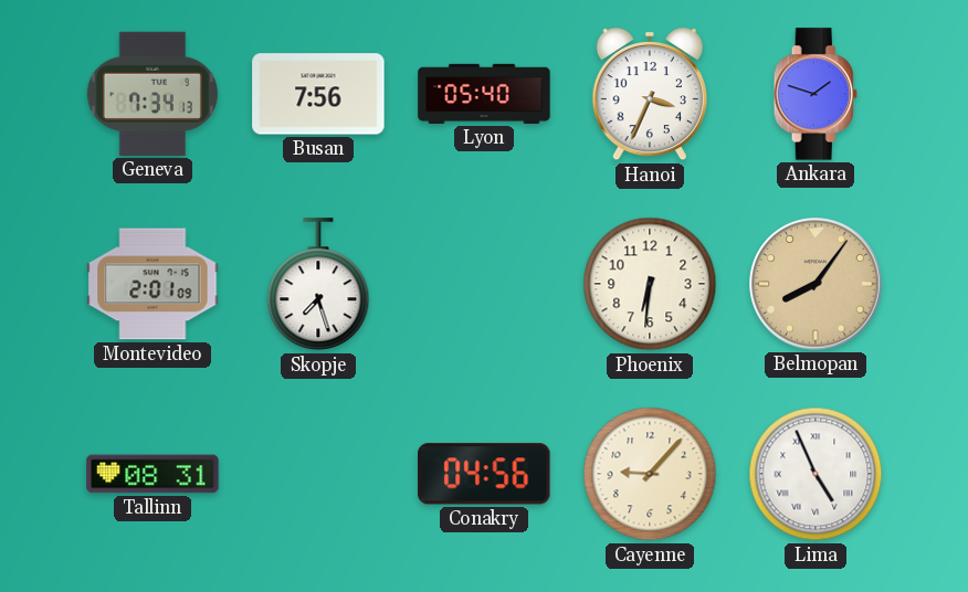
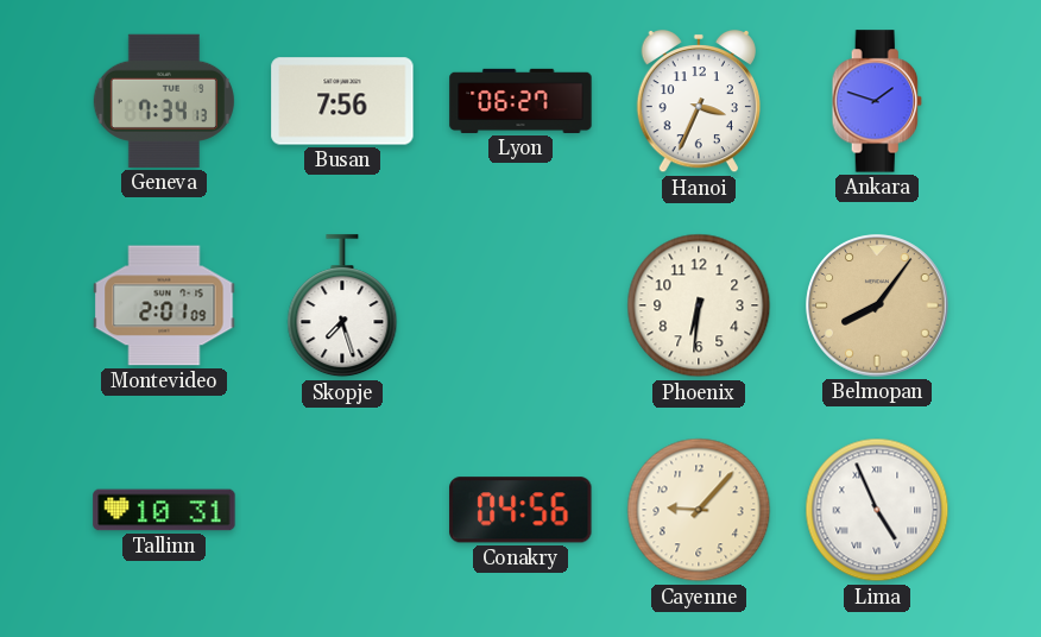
Lyon: 05:40 -> 06:27 (520, 101)
Tallinn: 08:31 -> 10:31 (164, 510)
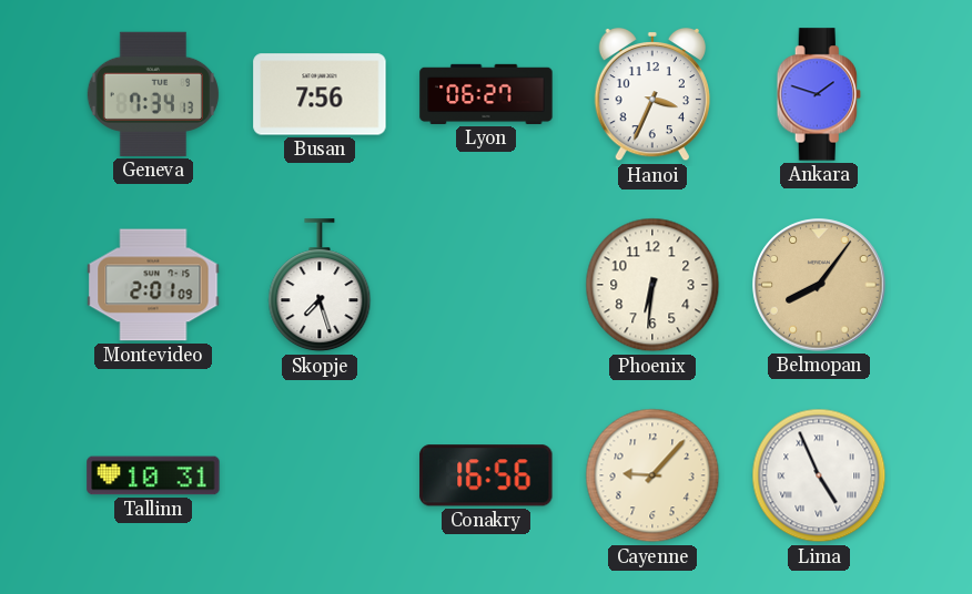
Conakry: 04:56 -> 16:56 (486, 475)
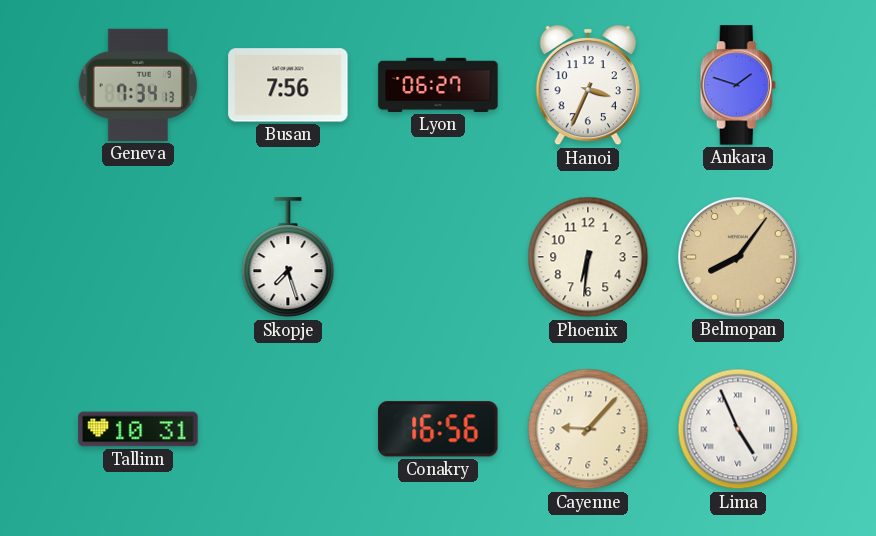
Montevideo: 2:01 -> none (153, 285)
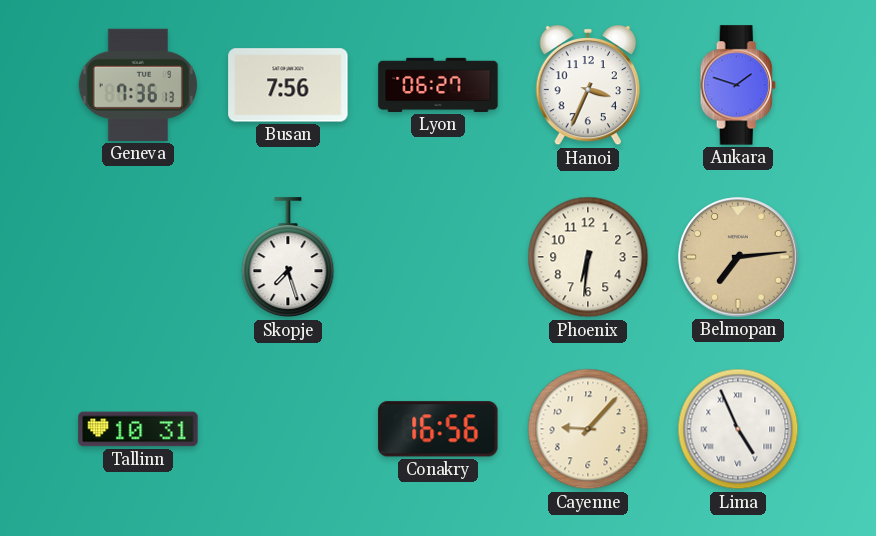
Geneva: 7:34 -> 7:36 (138, 85)
Belmopan: 8:06 -> 7:14 (738, 257)
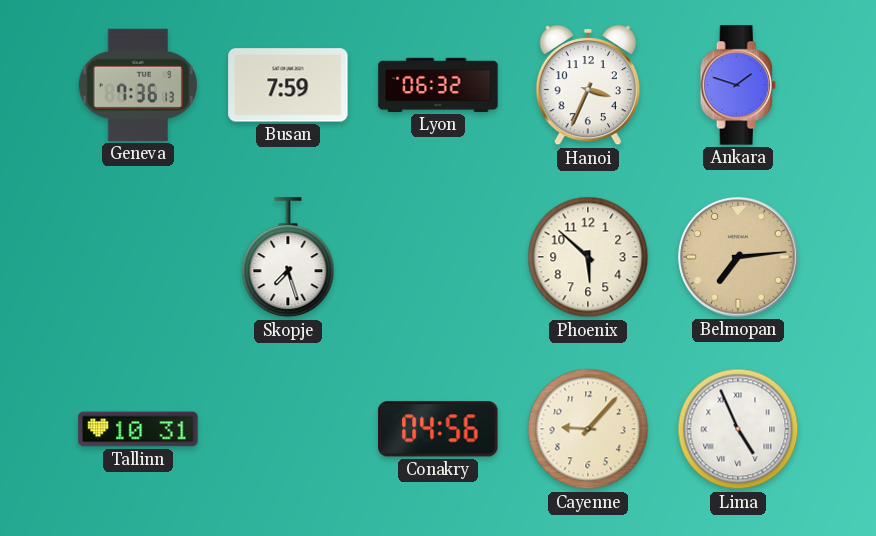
Busan: 7:56 -> 7:59 (288, 85)
Lyon: 06:27 -> 06:32 (438, 85)
Phoenix: 6:31 -> 5:52 (588, 257)
Conakry: 16:56 -> 04:56 (438, 429)
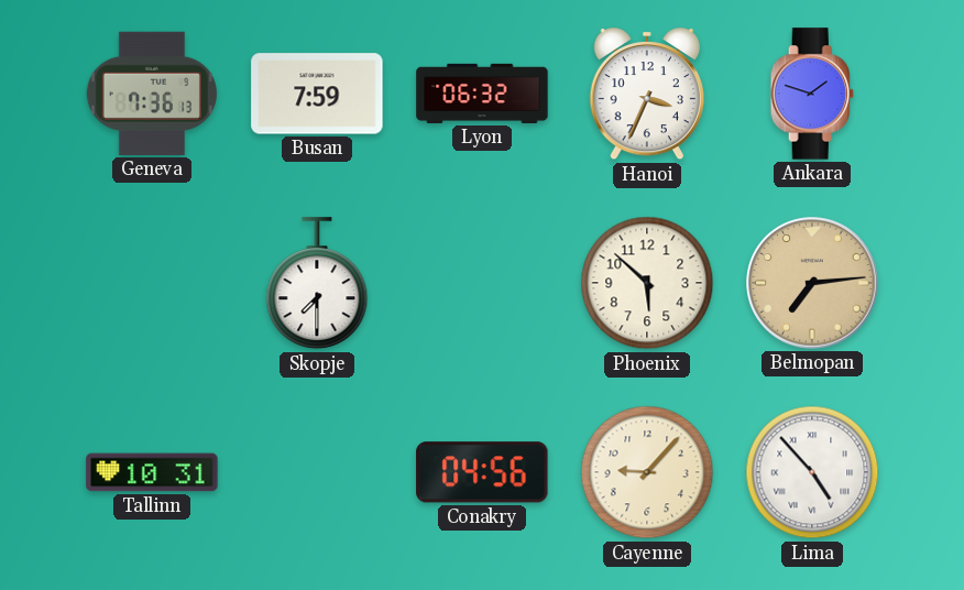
Skopje: 7:27 -> 7:30 (317, 284)
Lima: 4:56 -> 4:53 (812, 472)
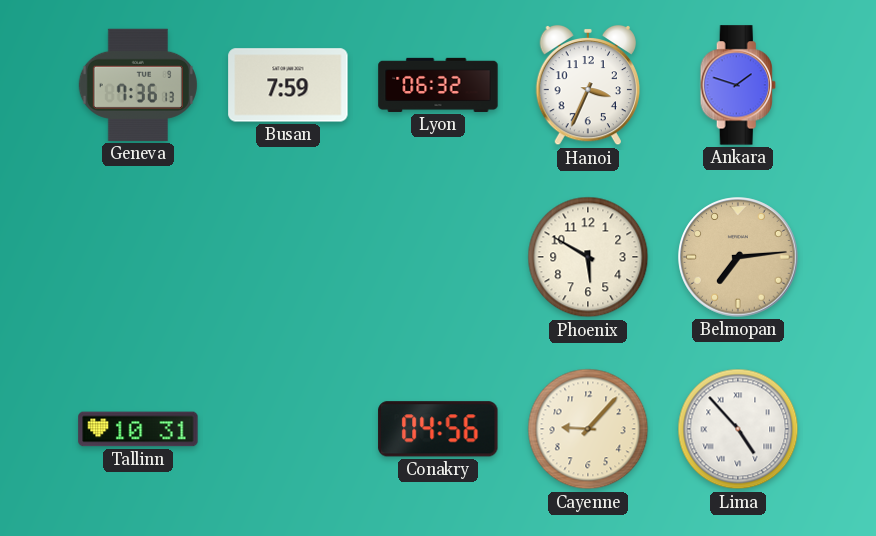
Skopje: 7:30 -> none (317, 284)
Phoenix: 5:52 -> 5:50 (588, 257)
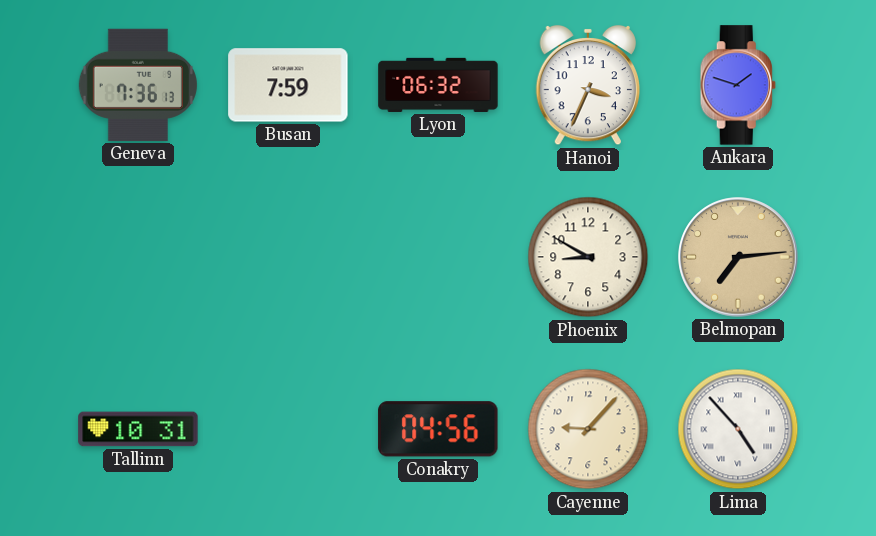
Phoenix: 5:50 -> 8:50 (588, 257)
